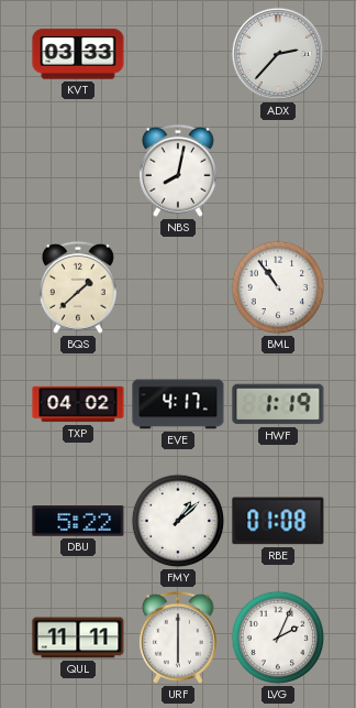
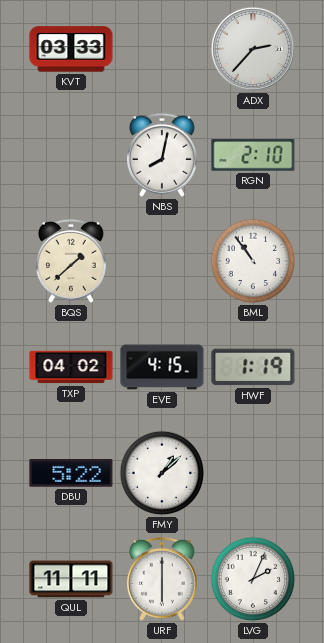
RGN: none -> 2:10 (253, 156)
EVE: 4:17 -> 4:15 (162, 367)
RBE: 01:08 -> none (278, 521)
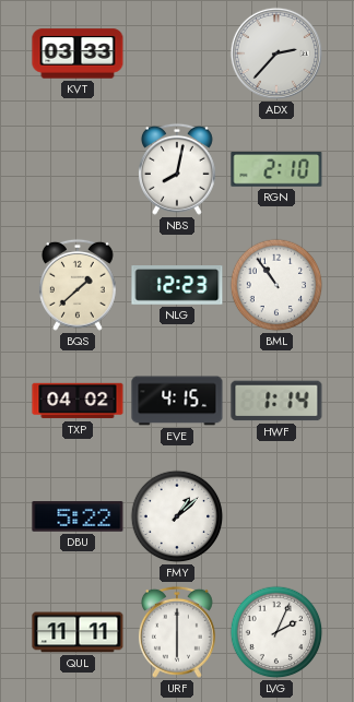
NLG: none -> 12:23 (177, 286)
HWF: 1:19 -> 1:14 (276, 401)
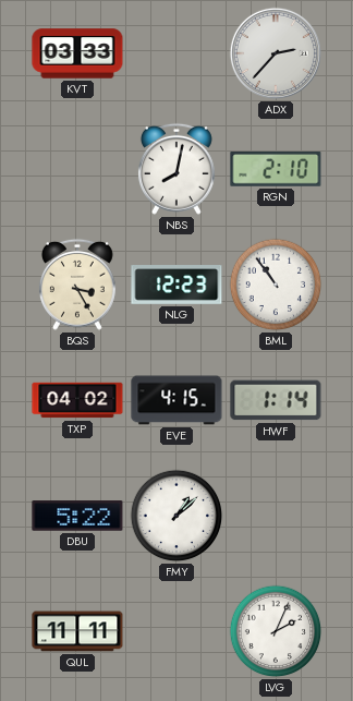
BQS: 1:38 -> 3:25 (77, 285)
URF: 6:00 -> none (177, 632)
